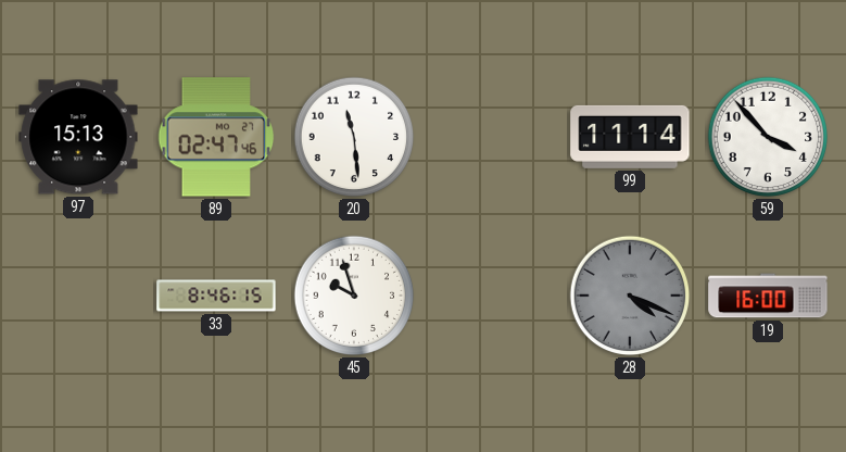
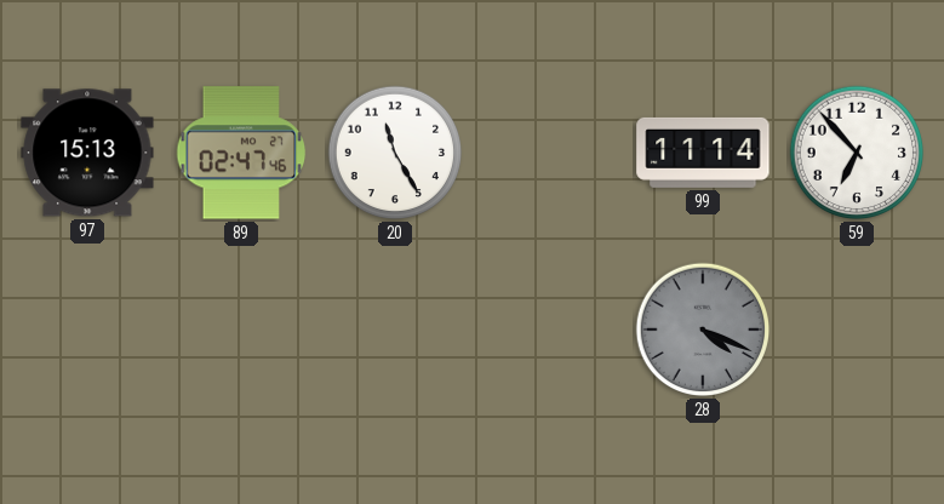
20: 11:29 -> 11:25 (395, 153)
59: 3:53 -> 6:53 (857, 153)
33: 8:46 -> none (216, 296)
45: 9:57 -> none (354, 296)
19: 16:00 -> none (768, 296)
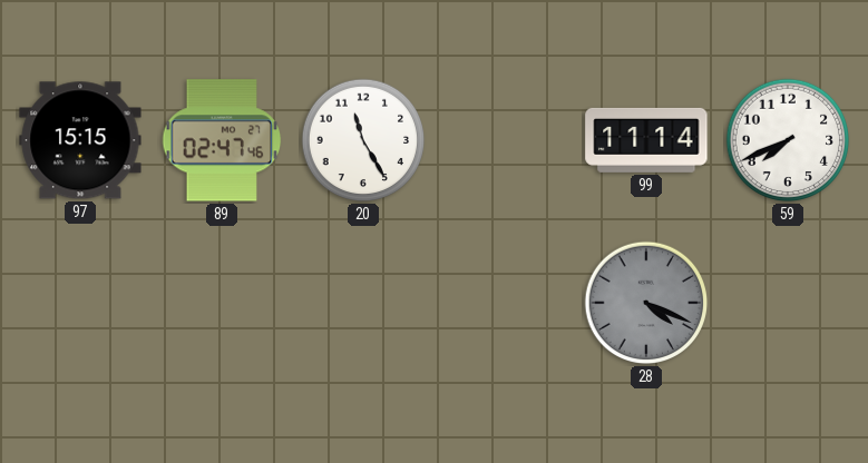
97: 15:13 -> 15:15 (80, 140)
59: 6:53 -> 7:41 (788, 140)
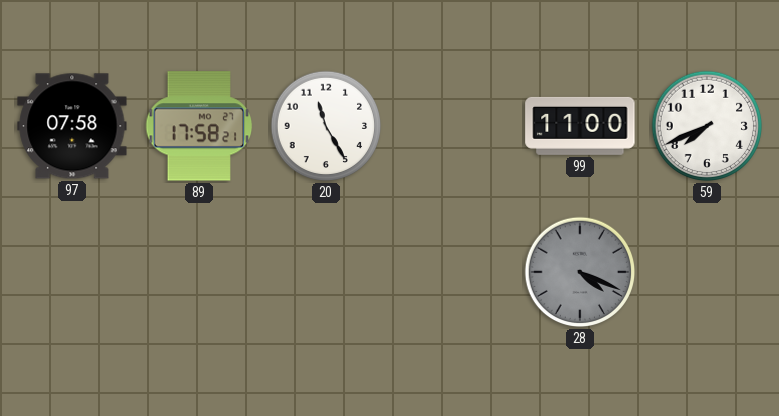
97: 15:15 -> 07:58 (72, 126)
89: 02:47 -> 17:58 (199, 126)
99: 11:14 -> 11:00 (580, 126)
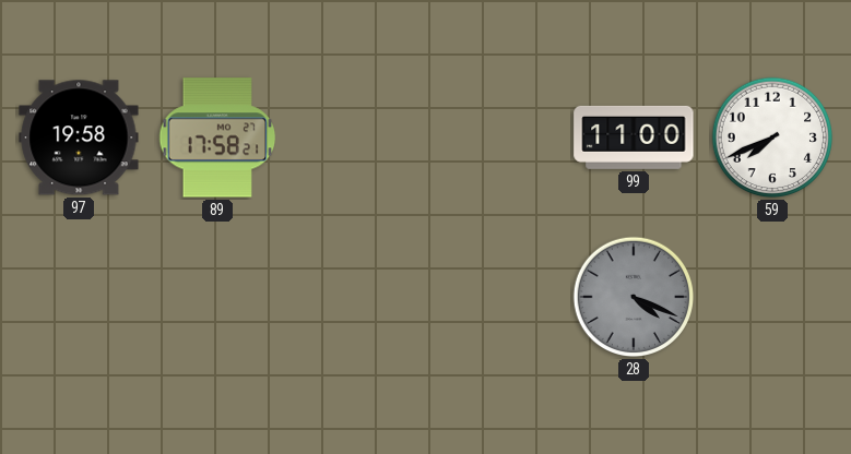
97: 07:58 -> 19:58 (79, 138)
20: 11:25 -> none (326, 126)
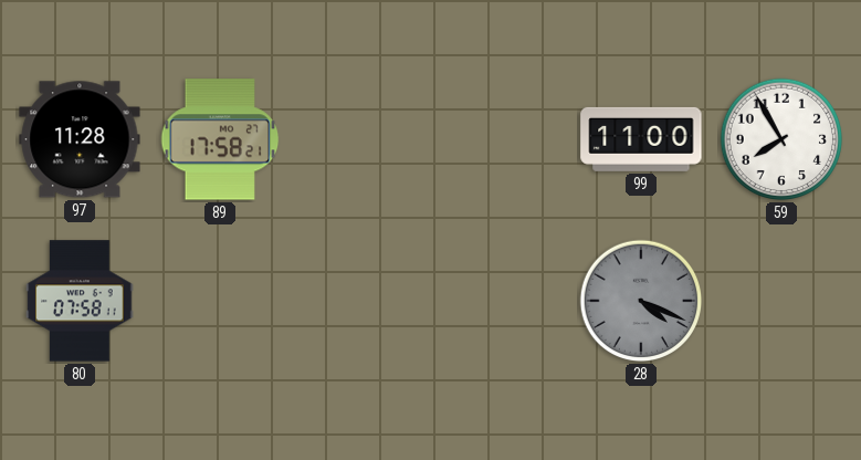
97: 19:58 -> 11:28 (80, 139)
59: 7:41 -> 7:55 (781, 139)
80: none -> 07:58 (80, 301)
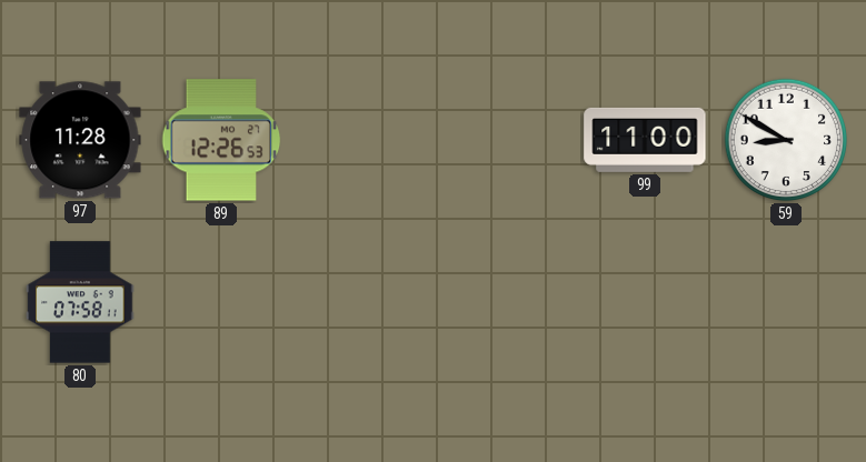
89: 17:58 -> 12:26 (221, 140)
59: 7:55 -> 8:50 (786, 140)
28: 4:19 -> none (641, 301)
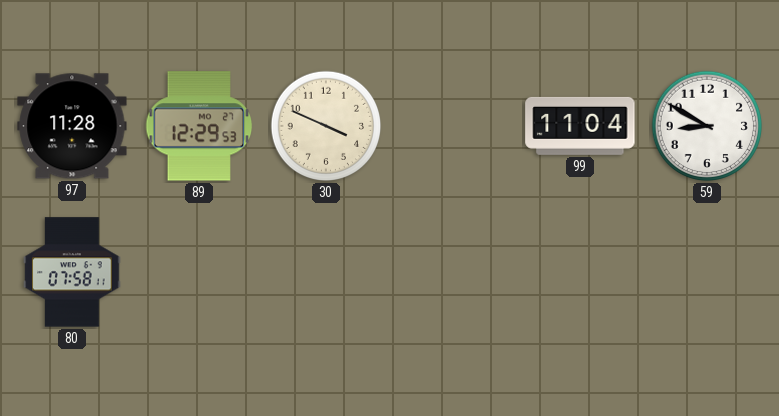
89: 12:26 -> 12:29 (199, 126)
30: none -> 3:49 (326, 126)
99: 11:00 -> 11:04 (580, 126)
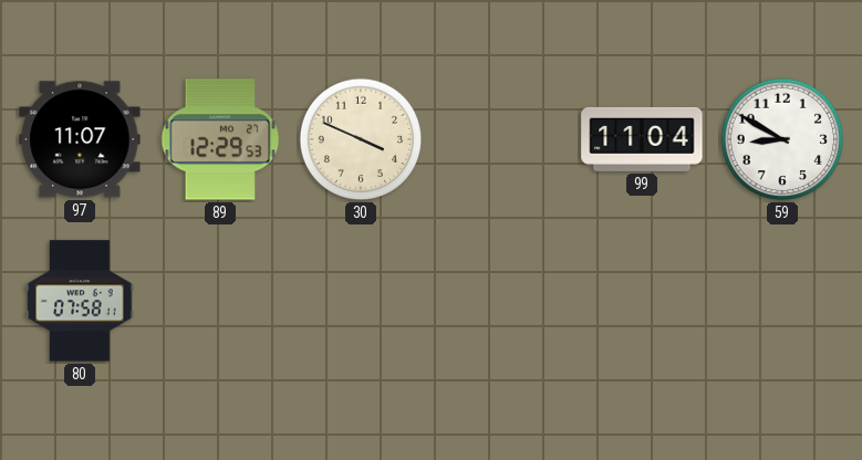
97: 11:28 -> 11:07 (80, 139)
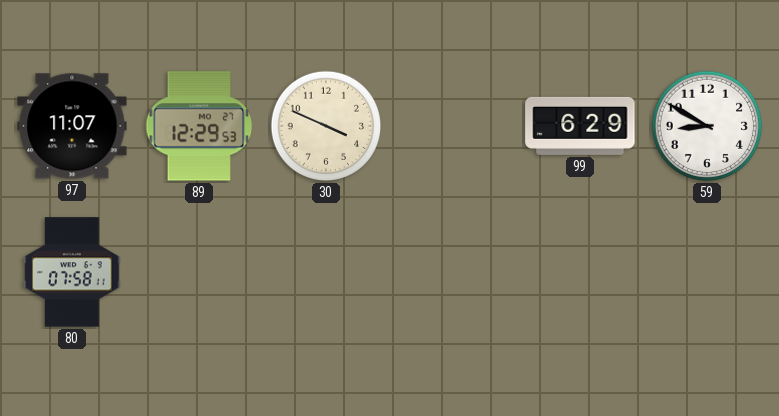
99: 11:04 -> 6:29 (580, 126)
